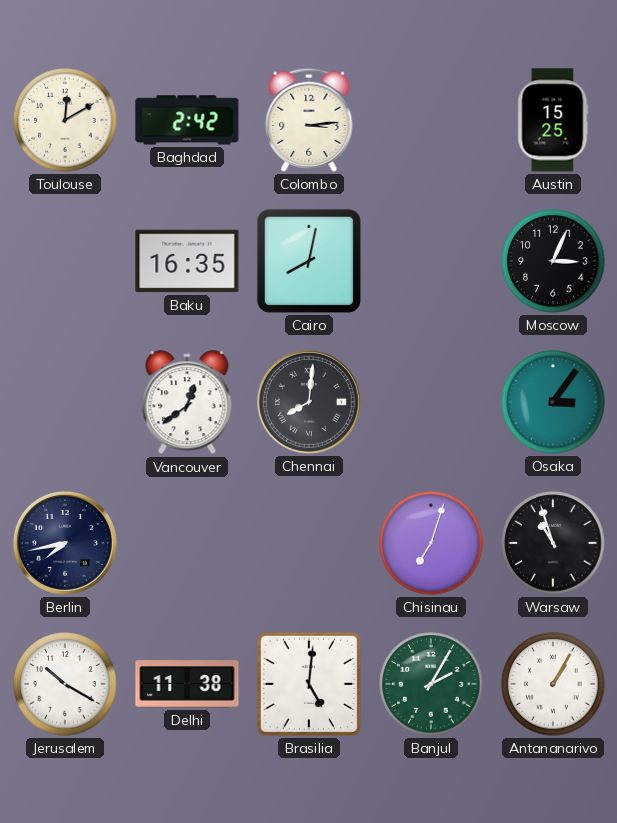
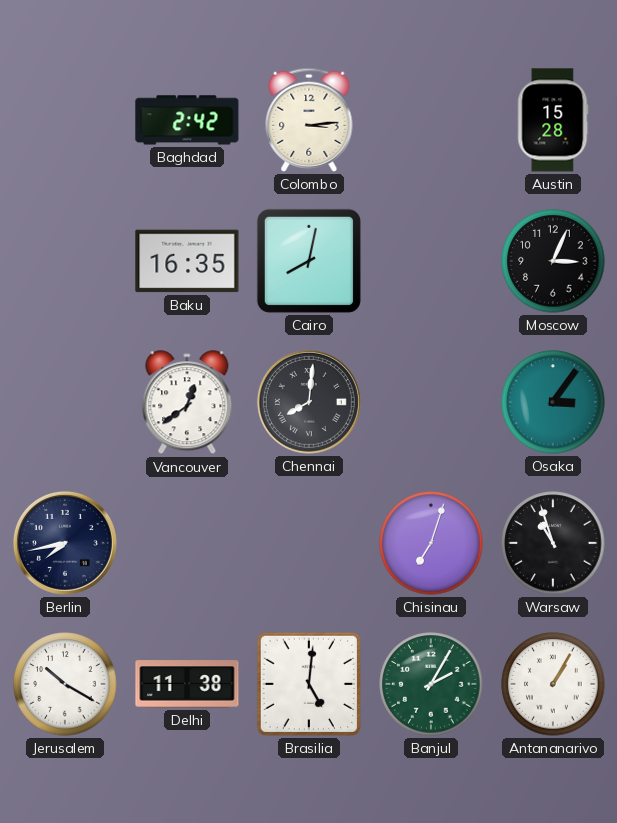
Toulouse: 12:10 -> none (65, 120)
Austin: 15:25 -> 15:28 (553, 120)
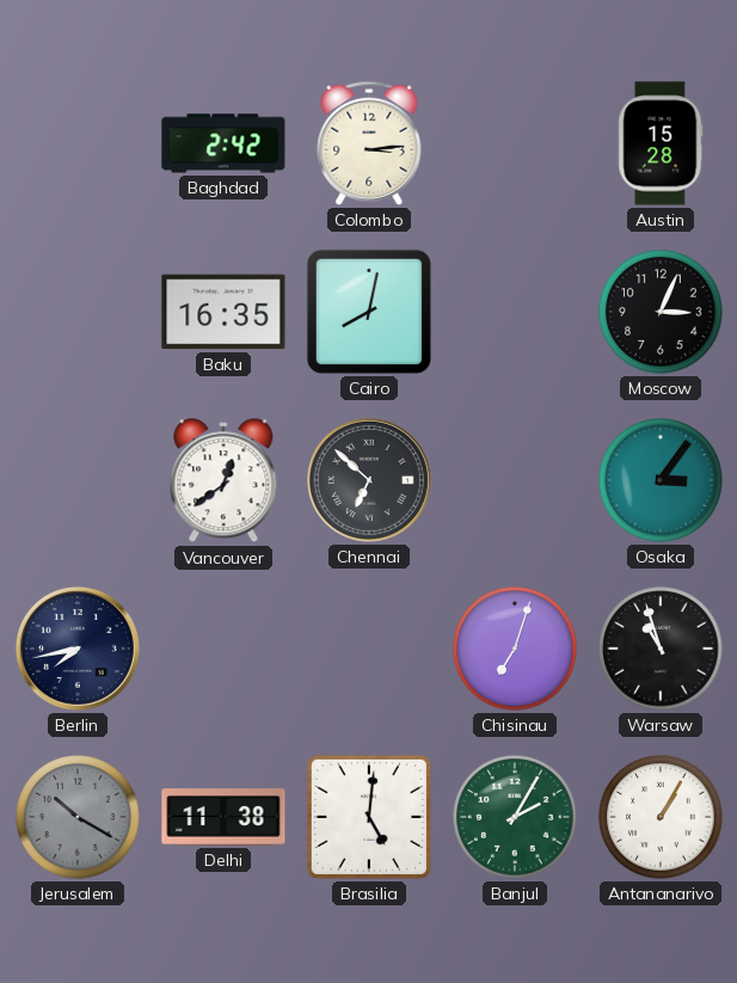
Chennai: 8:01 -> 6:52 (369, 480)
Jerusalem dial: white -> grey (78, 817)
